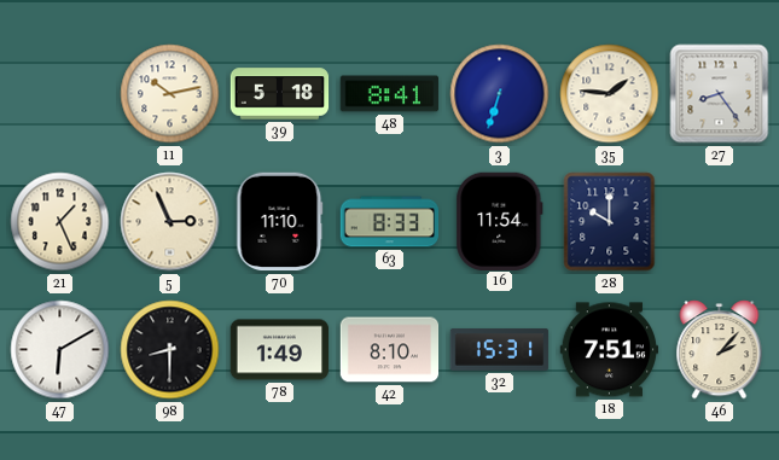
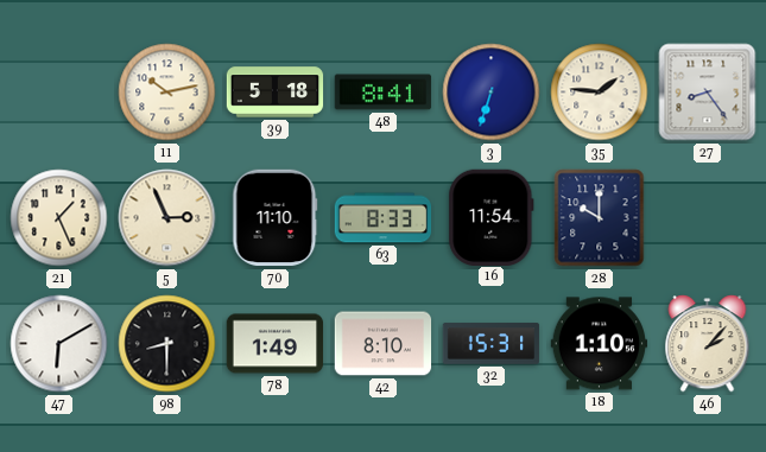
18: 7:51 -> 1:10 (600, 344)
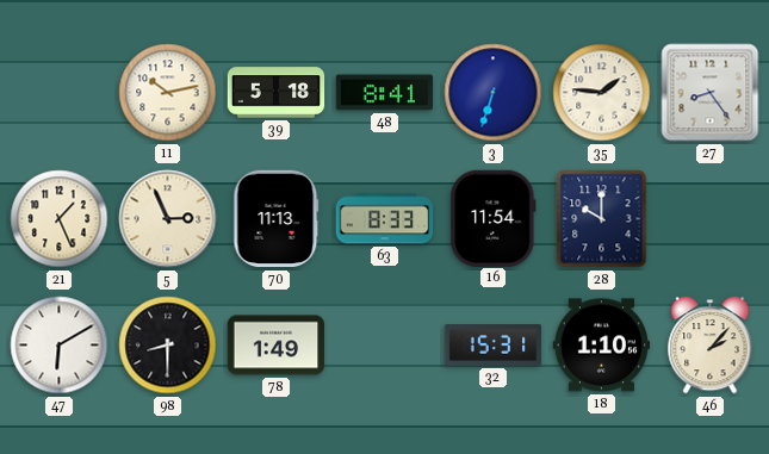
70: 11:10 -> 11:13 (277, 219)
42: 8:10 -> none (384, 344)
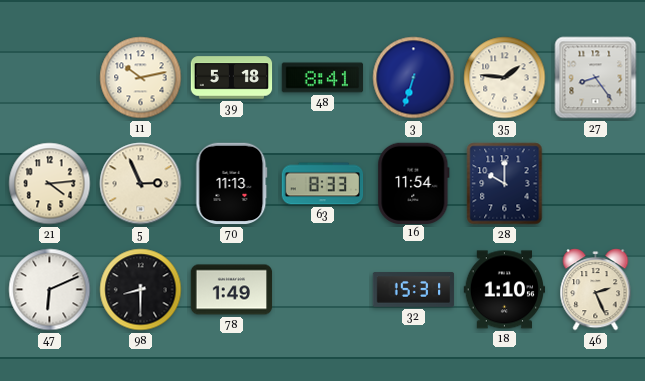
21: 1:26 -> 4:14 (50, 184)
47: 6:10 -> 6:11 (50, 290)
46: 2:07 -> 2:26 (596, 290)
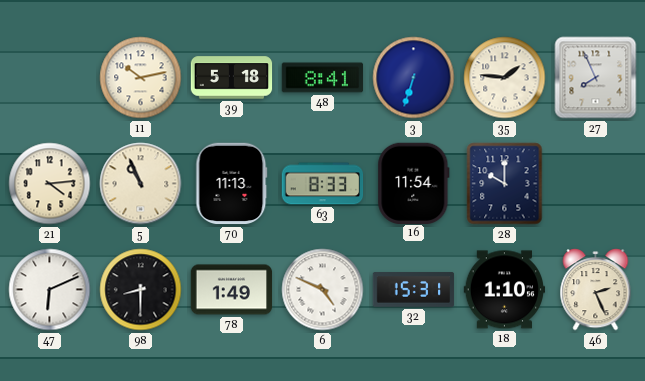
27: 8:24 -> 7:56 (596, 78)
5: 2:56 -> 10:56 (141, 184)
6: none -> 4:49 (323, 290)
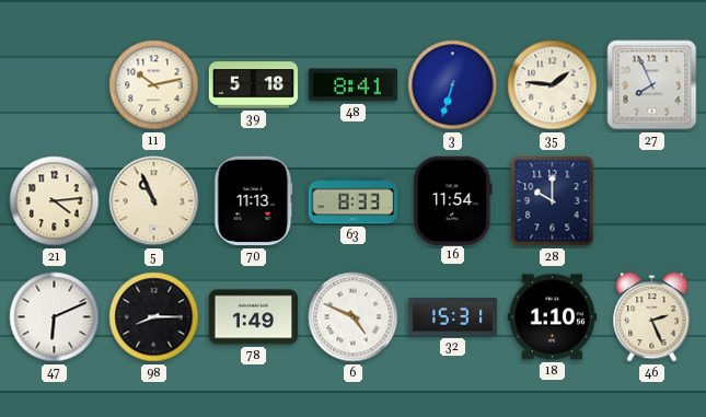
98: 8:30 -> 8:15 (154, 317)
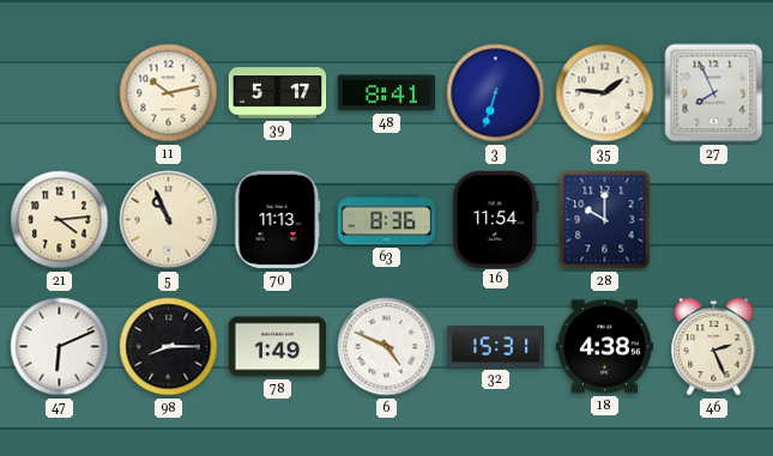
39: 5:18 -> 5:17 (278, 93)
63: 8:33 -> 8:36 (387, 220)
18: 1:10 -> 4:38 (605, 347)
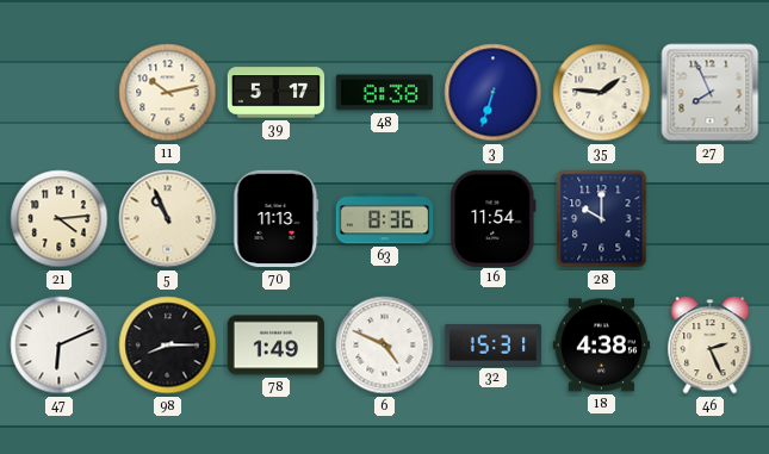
48: 8:41 -> 8:38 (385, 93)
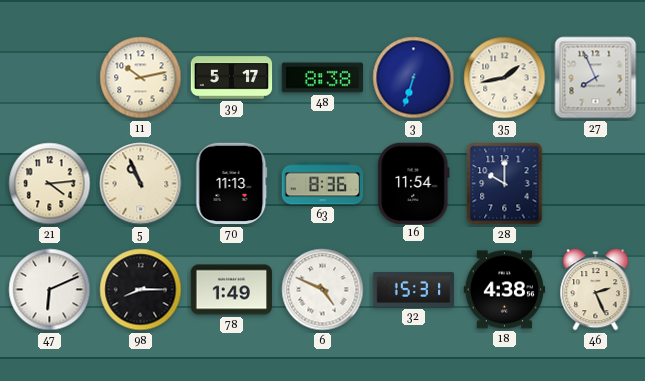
35: 1:46 -> 1:43 (505, 78)
